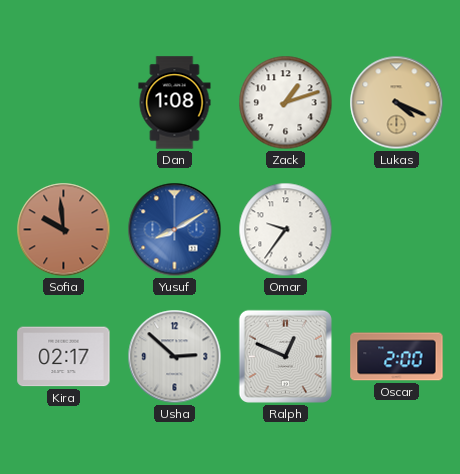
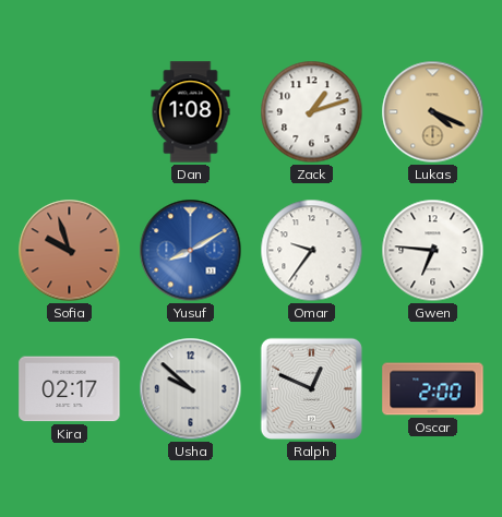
Sofia: 9:59 -> 9:57 (70, 251)
Gwen: none -> 6:46 (433, 251)
Usha: 2:52 -> 9:52 (191, 389)
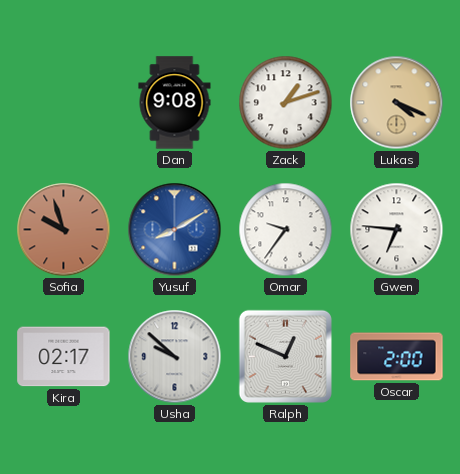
Dan: 1:08 -> 9:08 (175, 103)
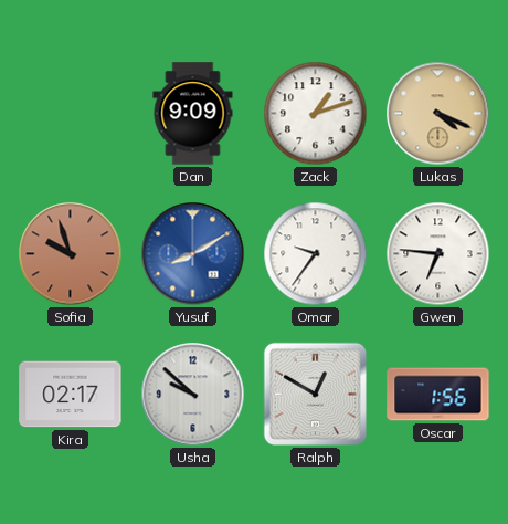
Dan: 9:08 -> 9:09 (193, 114)
Ralph: 12:49 -> 12:50 (315, 394)
Oscar: 2:00 -> 1:56 (438, 395)
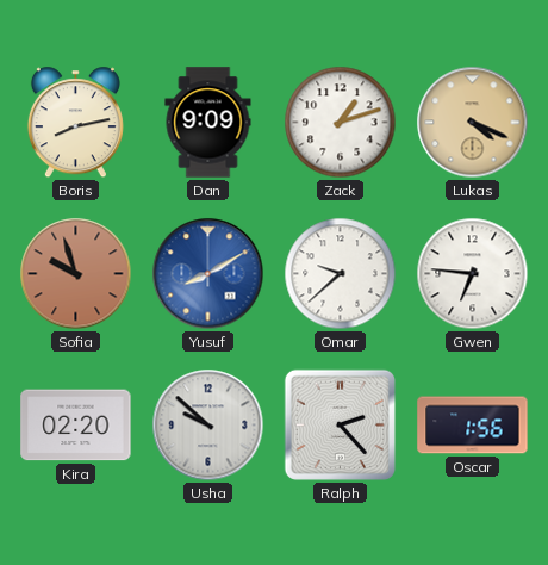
Boris: none -> 8:13 (75, 123)
Omar: 9:36 -> 9:38 (341, 274)
Kira: 02:17 -> 02:20 (76, 426)
Ralph: 12:50 -> 2:23 (340, 424)
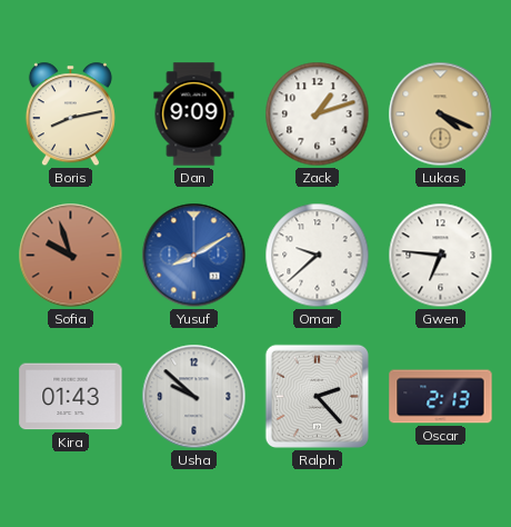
Kira: 02:20 -> 01:43 (71, 397)
Oscar: 1:56 -> 2:13 (441, 397)
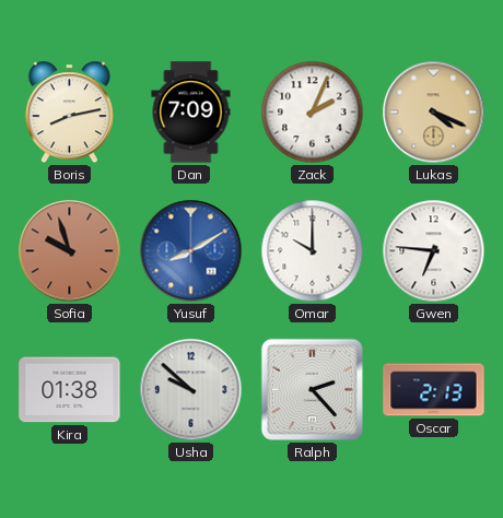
Dan: 9:09 -> 7:09 (191, 113)
Zack: 1:12 -> 2:04 (313, 113)
Omar: 9:38 -> 10:00 (313, 251)
Kira: 01:43 -> 01:38 (70, 390)
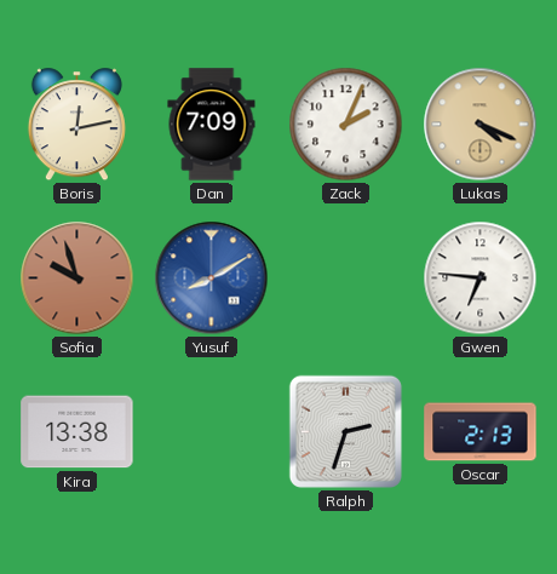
Boris: 8:13 -> 12:13 (76, 125)
Omar: 10:00 -> none (313, 251)
Kira: 01:38 -> 13:38 (77, 432)
Usha: 9:52 -> none (191, 390)
Ralph: 2:23 -> 2:33 (345, 431)
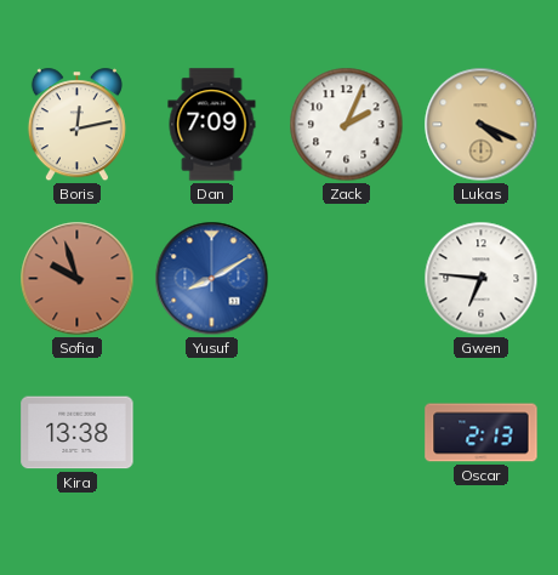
Ralph: 2:33 -> none (345, 431)
